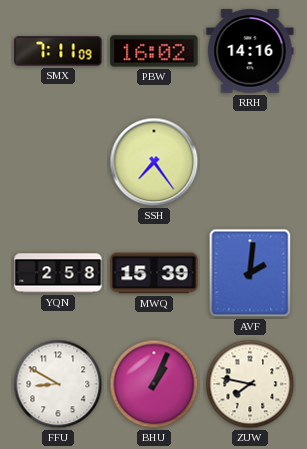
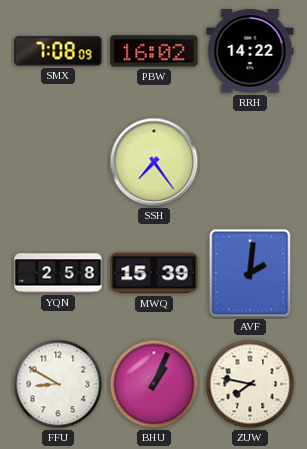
SMX: 7:11 -> 7:08 (58, 51)
RRH: 14:16 -> 14:22 (250, 51)
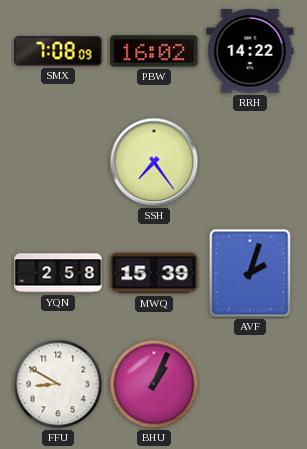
AVF: 2:01 -> 2:03 (250, 273)
ZUW: 7:47 -> none (250, 384)
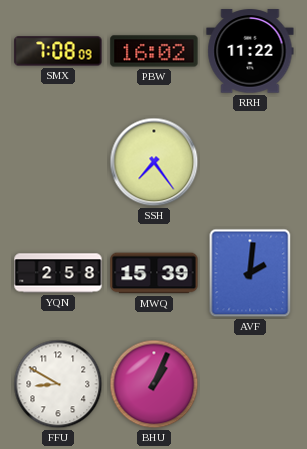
RRH: 14:22 -> 11:22 (250, 51)
AVF: 2:03 -> 2:01 (250, 273)
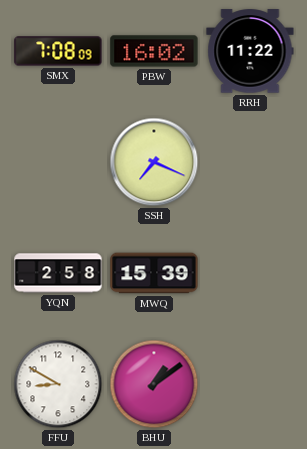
SSH: 7:24 -> 7:19 (154, 162)
AVF: 2:01 -> none (250, 273)
BHU: 1:04 -> 1:09 (154, 384)
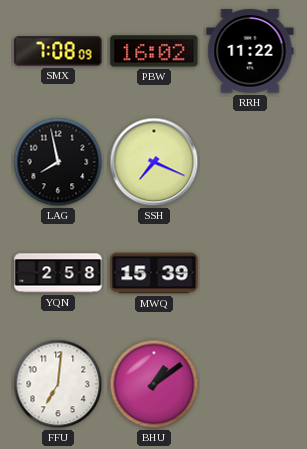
LAG: none -> 7:58 (58, 162)
FFU: 8:50 -> 7:01 (58, 384)
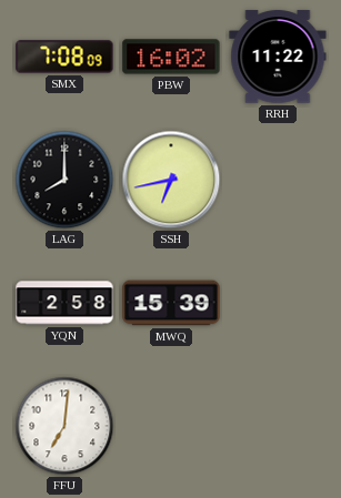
LAG: 7:58 -> 8:00 (64, 180)
SSH: 7:19 -> 6:43 (171, 180)
BHU: 1:09 -> none (154, 384)
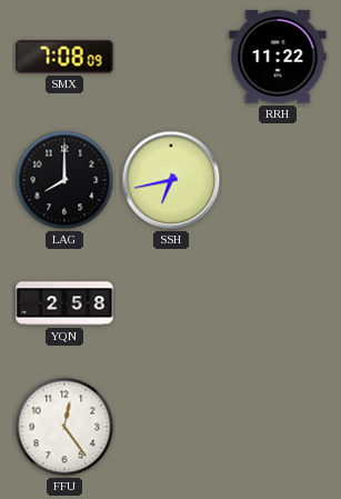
PBW: 16:02 -> none (171, 57)
MWQ: 15:39 -> none (171, 303)
FFU: 7:01 -> 12:24 (64, 427)
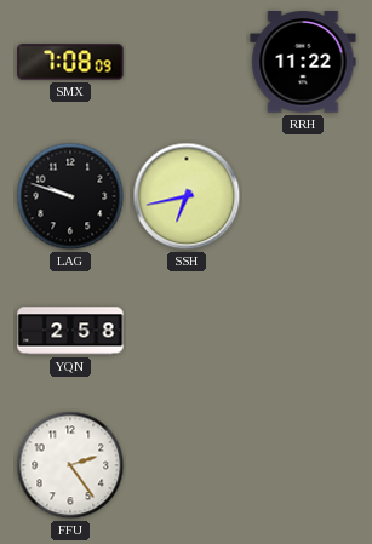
LAG: 8:00 -> 9:48 (70, 196)
FFU: 12:24 -> 2:24 (70, 465)
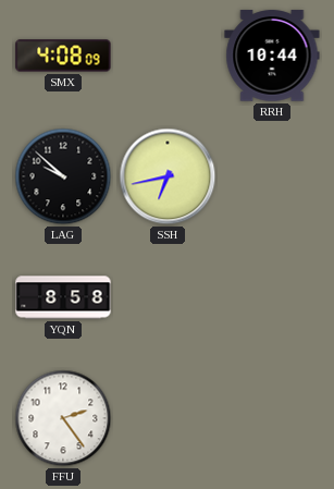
SMX: 7:08 -> 4:08 (63, 56)
RRH: 11:22 -> 10:44 (272, 56)
LAG: 9:48 -> 9:52 (63, 176)
YQN: 2:58 -> 8:58 (63, 297)
